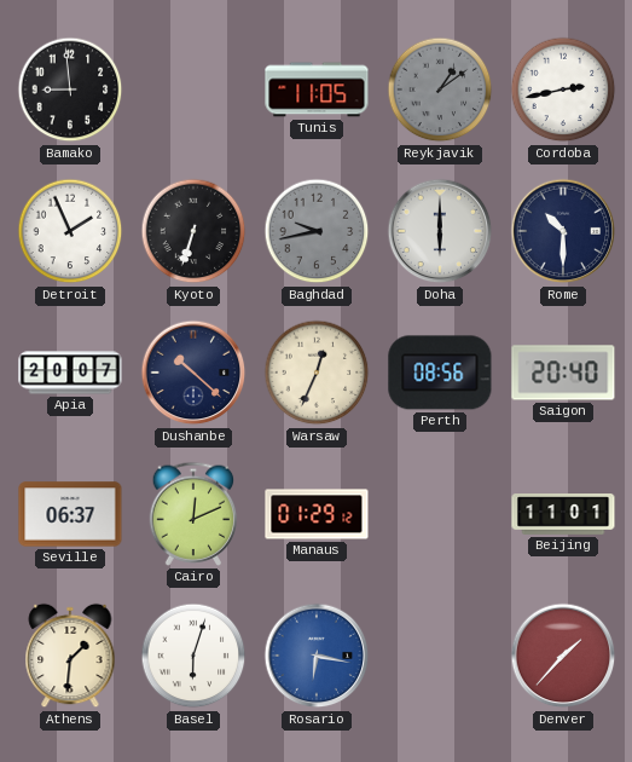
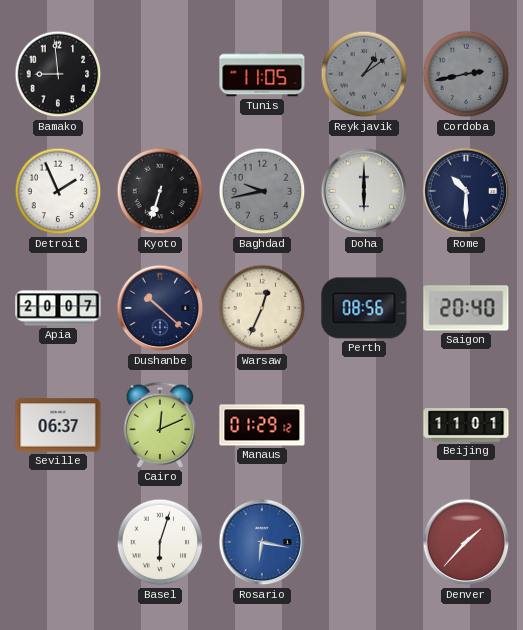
Cordoba dial: white -> grey (466, 74)
Athens: 1:31 -> none (70, 656)
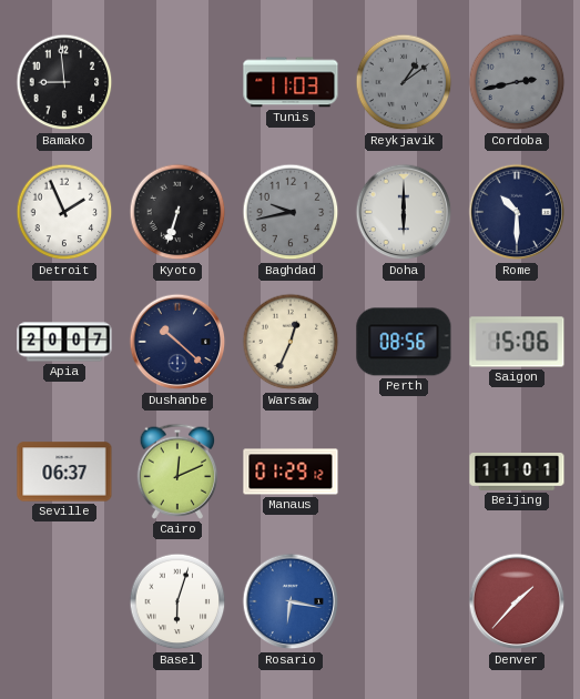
Tunis: 11:05 -> 11:03 (291, 82)
Saigon: 20:40 -> 15:06 (517, 342)
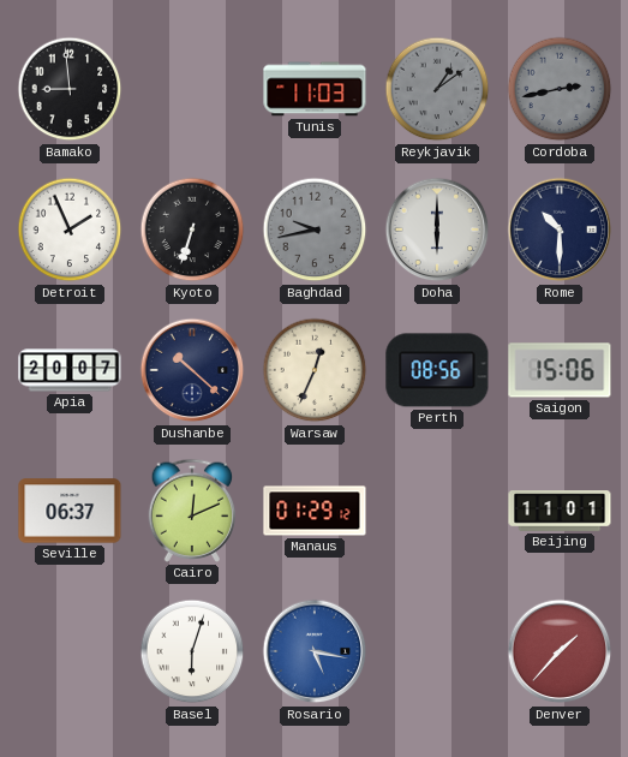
Rosario: 6:17 -> 5:17 (315, 651)
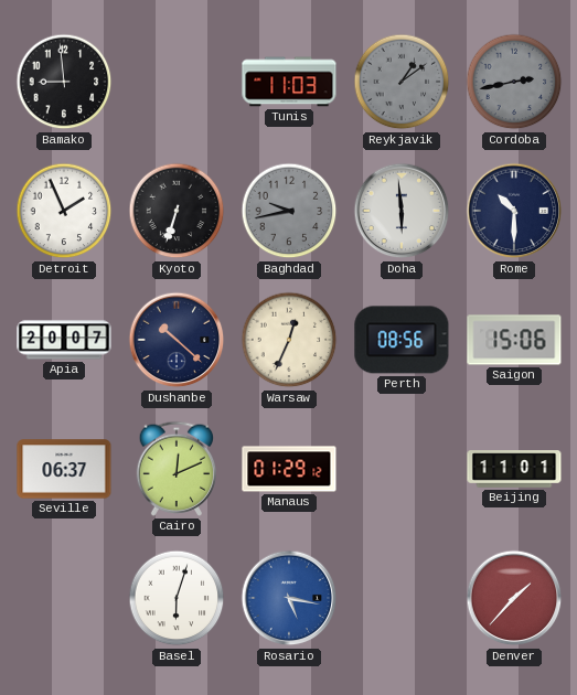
Doha: 6:00 -> 5:59 (402, 211)
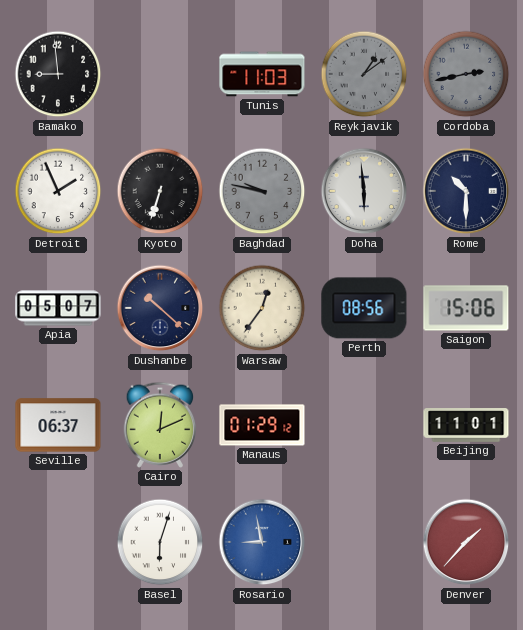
Baghdad: 9:43 -> 9:47 (262, 191)
Apia: 20:07 -> 05:07 (58, 308)
Warsaw: 12:34 -> 12:36 (262, 308)
Rosario: 5:17 -> 8:58 (262, 542)
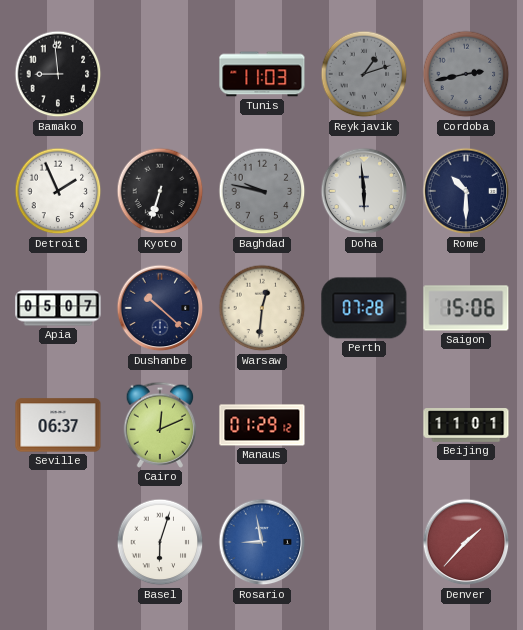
Reykjavik: 1:09 -> 1:12 (364, 74)
Warsaw: 12:36 -> 12:31 (262, 308)
Perth: 08:56 -> 07:28 (364, 308)
